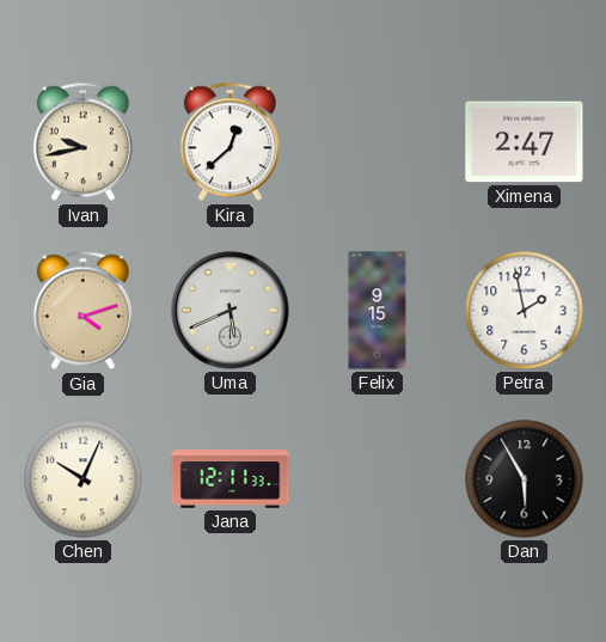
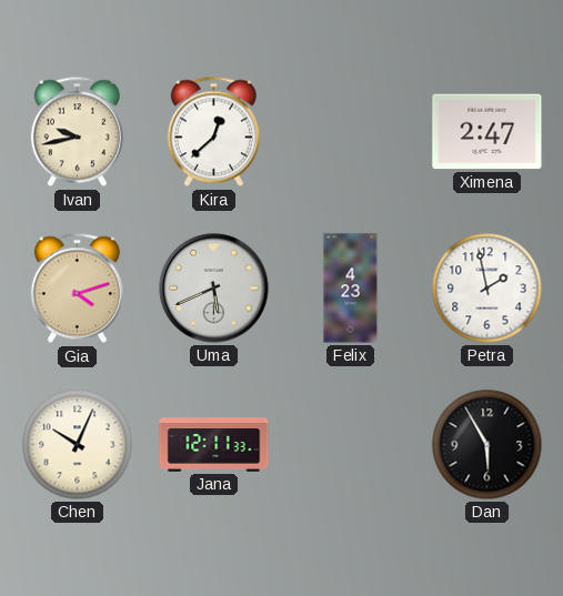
Felix: 9:15 -> 4:23 (351, 289)
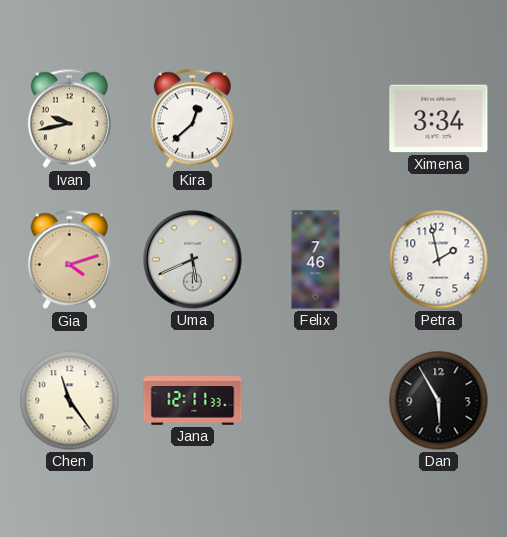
Ximena: 2:47 -> 3:34 (439, 119)
Felix: 4:23 -> 7:46 (316, 260)
Chen: 10:04 -> 11:24 (70, 401)
